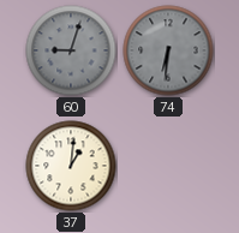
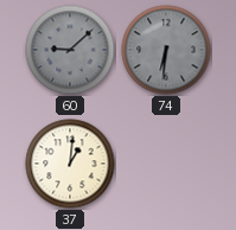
60: 9:03 -> 9:08 (70, 50)
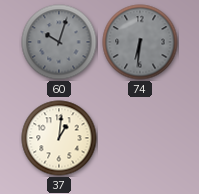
60: 9:08 -> 10:03 (59, 42)
